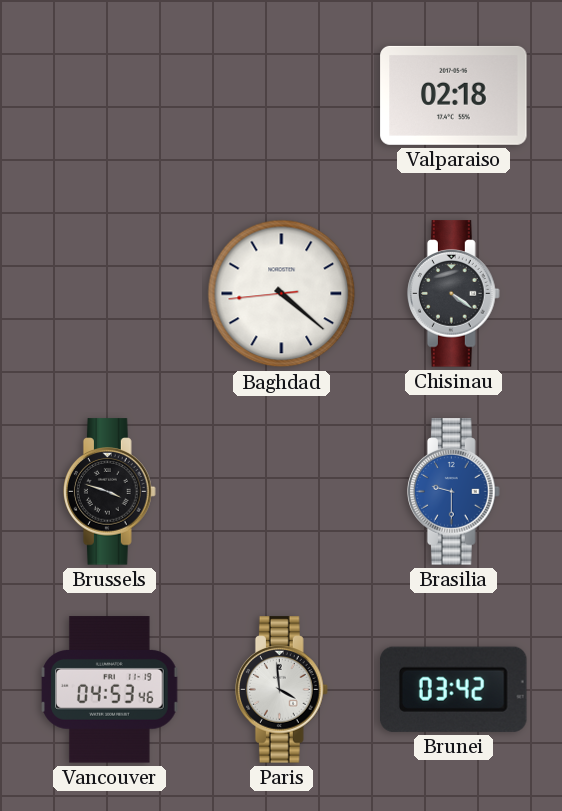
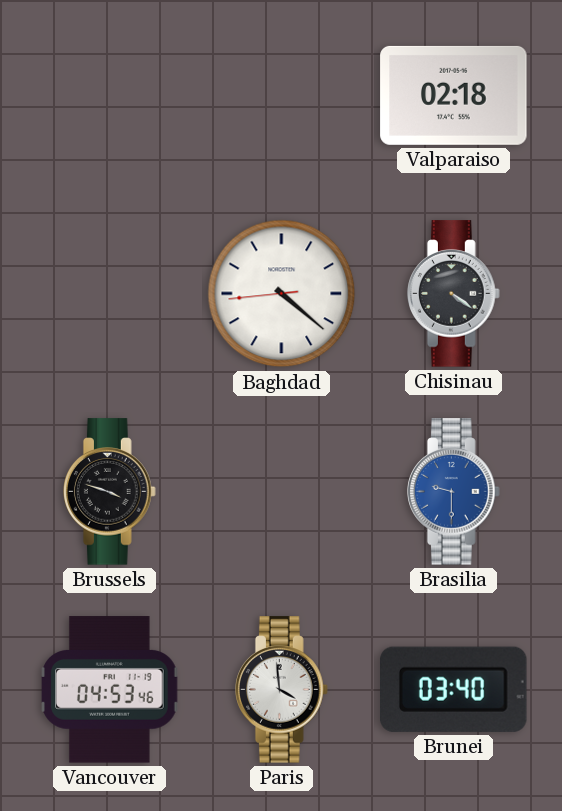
Brunei: 03:42 -> 03:40 (454, 689)
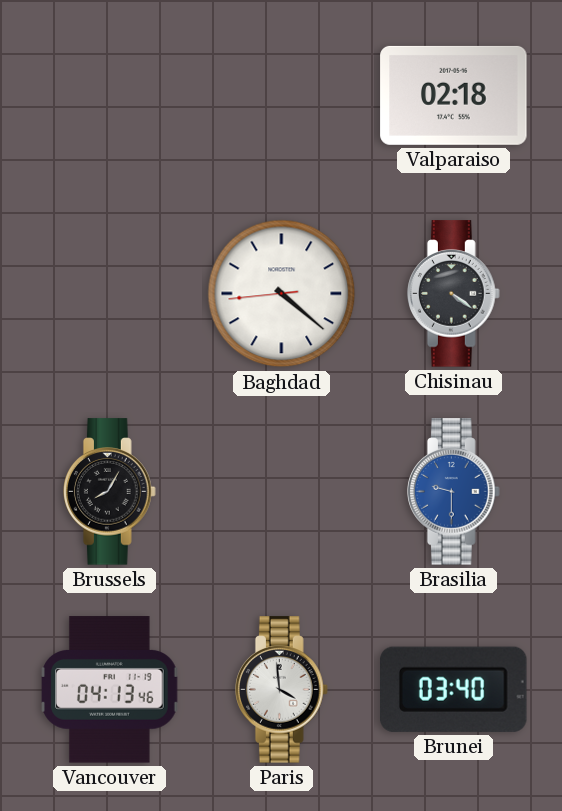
Brussels: 3:48 -> 8:05 (110, 492)
Vancouver: 04:53 -> 04:13 (110, 690)
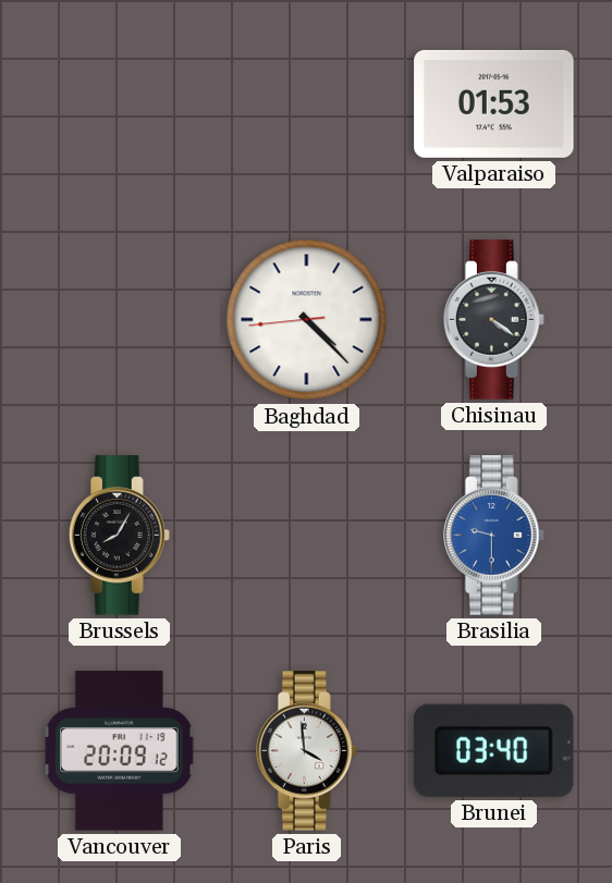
Valparaiso: 02:18 -> 01:53 (494, 103)
Baghdad: 4:21 -> 4:22 (307, 320)
Vancouver: 04:13 -> 20:09 (120, 751)
